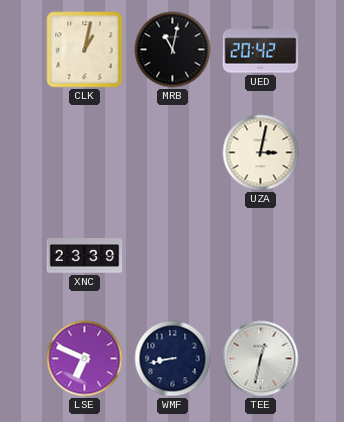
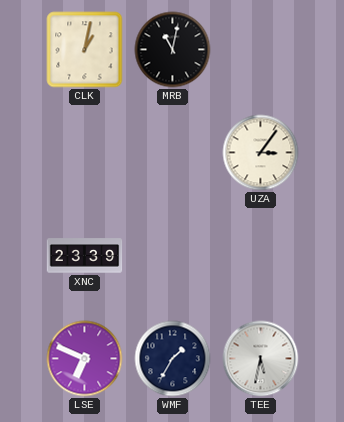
UED: 20:42 -> none (261, 50)
UZA: 3:02 -> 3:06 (261, 153)
WMF: 8:43 -> 1:35 (173, 359)
TEE: 12:32 -> 5:32 (261, 359)
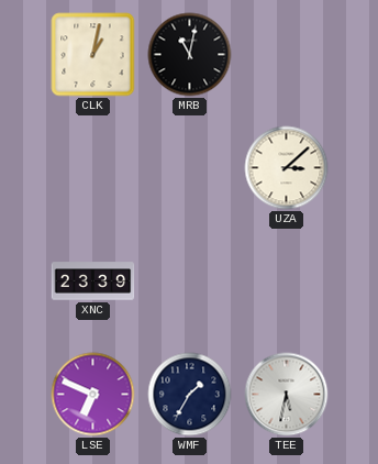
UZA: 3:06 -> 3:08 (287, 168)
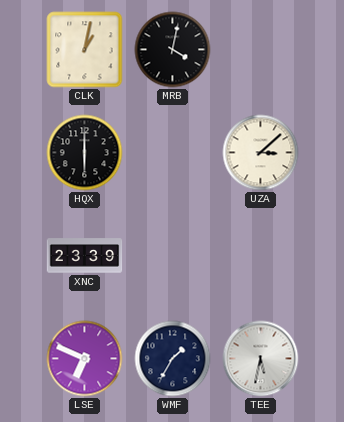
MRB: 11:02 -> 4:02 (173, 50)
HQX: none -> 6:00 (85, 153)
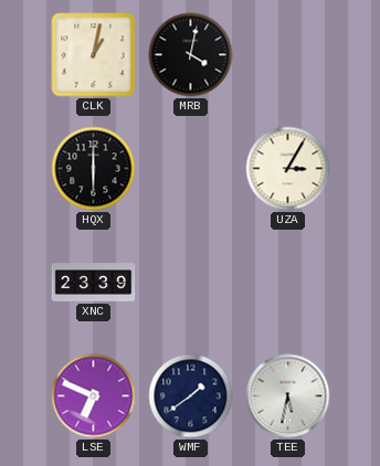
UZA: 3:08 -> 3:05 (288, 169)
WMF: 1:35 -> 1:39 (191, 396)
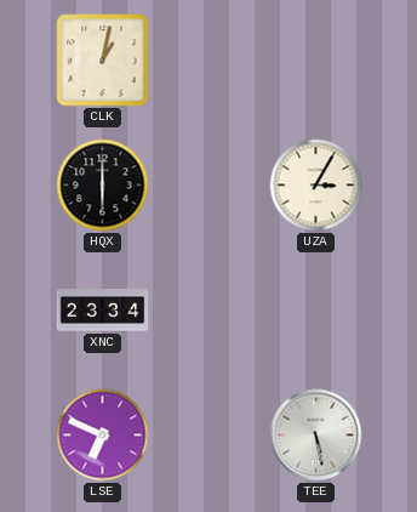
MRB: 4:02 -> none (191, 55)
XNC: 23:39 -> 23:34 (103, 311)
WMF: 1:39 -> none (191, 396)
TEE: 5:32 -> 5:28 (316, 436)
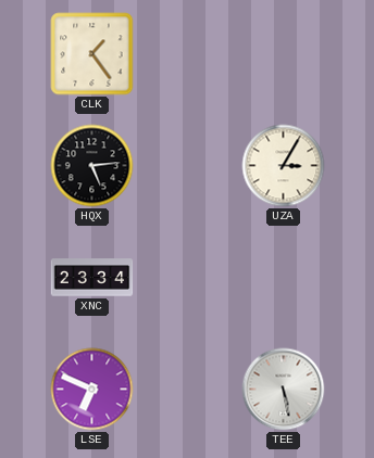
CLK: 1:02 -> 1:24 (92, 54)
HQX: 6:00 -> 5:14 (92, 166)
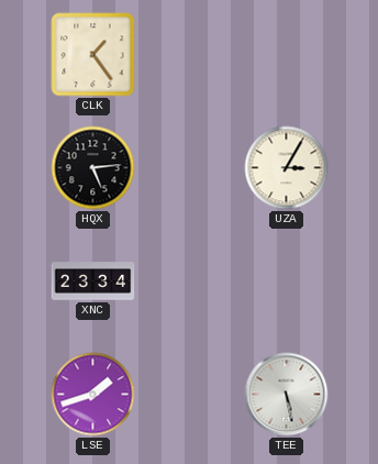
LSE: 6:49 -> 1:42 (93, 395)
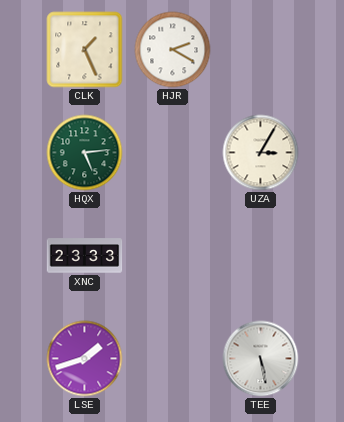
CLK: 1:24 -> 1:26 (85, 50)
HJR: none -> 2:20 (173, 50)
HQX dial: black -> green (85, 153)
XNC: 23:34 -> 23:33 (85, 256)
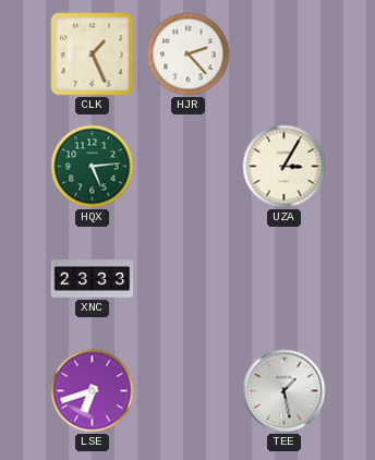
HJR: 2:20 -> 2:23 (189, 55)
LSE: 1:42 -> 6:42 (93, 391)
TEE: 5:28 -> 1:28 (285, 391)
